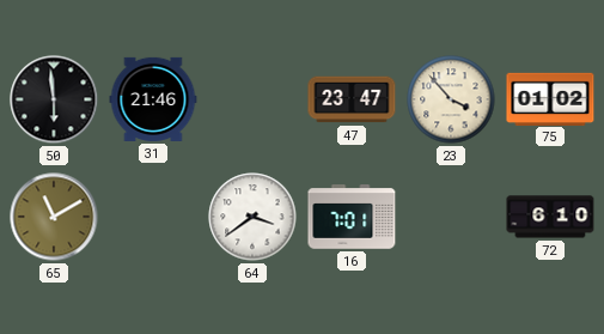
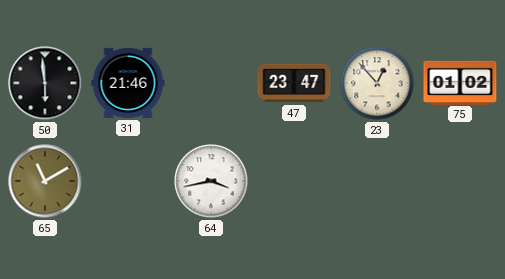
23: 3:53 -> 12:53 (377, 83)
64: 3:39 -> 3:43 (211, 181)
16: 7:01 -> none (352, 217)
72: 6:10 -> none (550, 217)
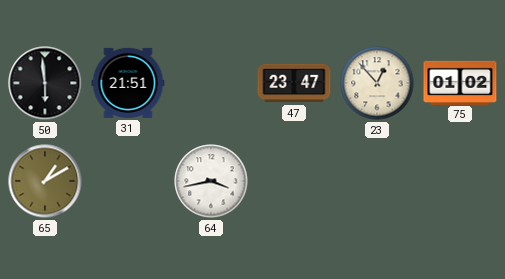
31: 21:46 -> 21:51 (128, 83)
65: 11:10 -> 1:10 (45, 181)
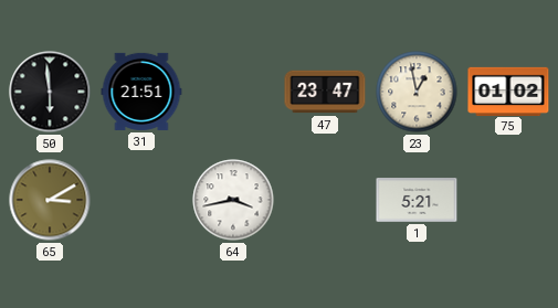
23: 12:53 -> 12:58 (417, 92)
65: 1:10 -> 3:10 (50, 200)
1: none -> 5:21 (417, 200)
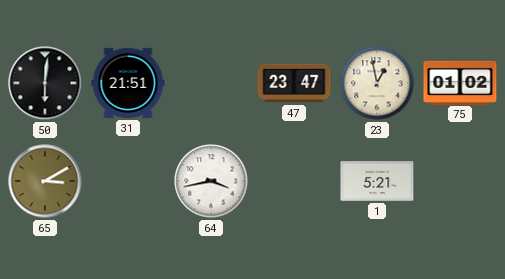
50: 5:59 -> 6:01 (45, 83)
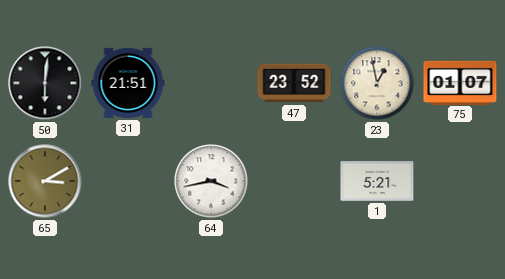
47: 23:47 -> 23:52 (294, 83)
75: 01:02 -> 01:07 (460, 82)
